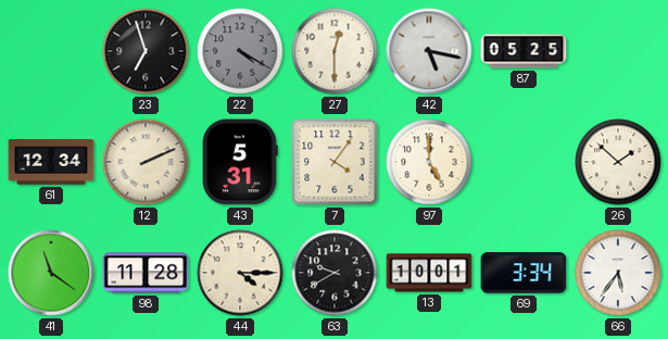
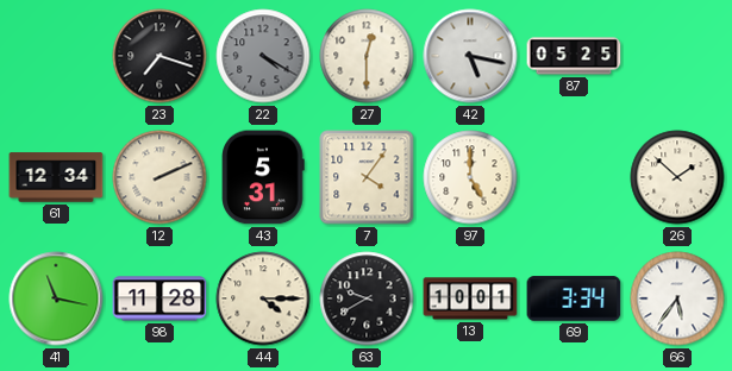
23: 6:57 -> 7:18 (159, 56)
41: 11:21 -> 11:17 (56, 298)
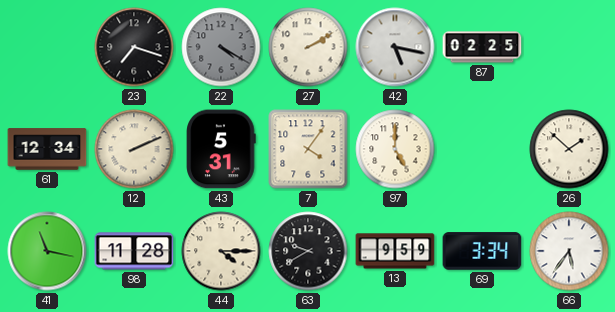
27: 12:30 -> 2:10 (308, 47)
87: 05:25 -> 02:25 (482, 47)
13: 10:01 -> 9:59 (395, 251)
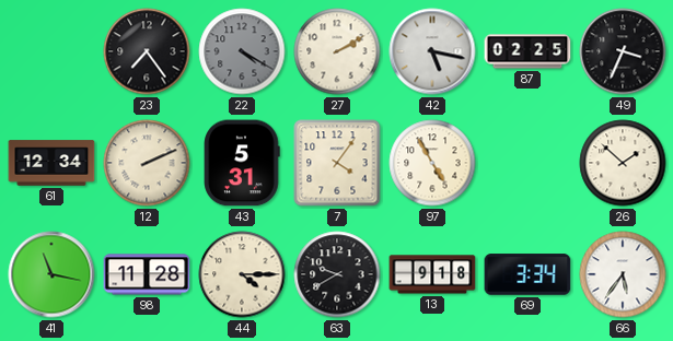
23: 7:18 -> 7:24 (147, 51)
49: none -> 3:34 (623, 51)
97: 5:00 -> 4:55 (432, 163)
13: 9:59 -> 9:18 (432, 274)
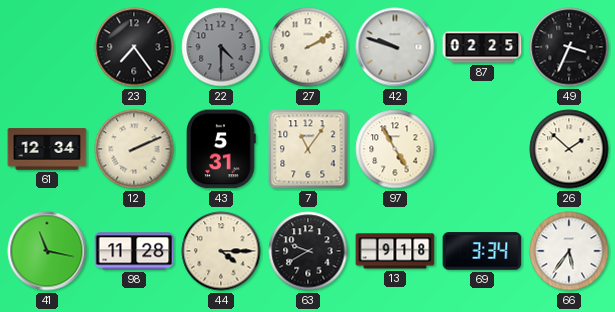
22: 4:20 -> 4:30 (221, 47)
42: 5:17 -> 9:48 (395, 47)
7: 4:06 -> 11:06 (308, 149)
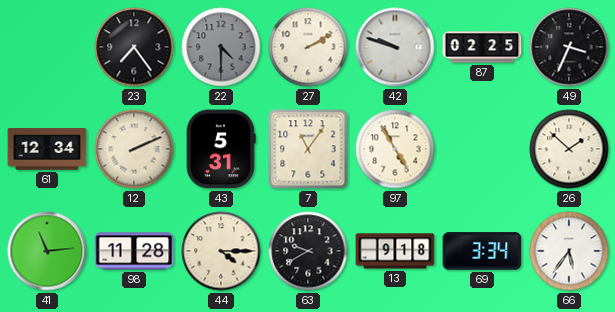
41: 11:17 -> 11:14 (47, 251)
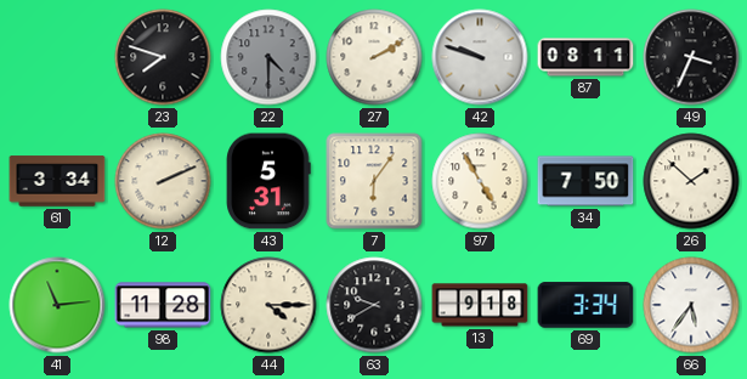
23: 7:24 -> 7:48 (163, 57)
87: 02:25 -> 08:11 (585, 57)
61: 12:34 -> 3:34 (57, 181)
7: 11:06 -> 6:06 (374, 181)
34: none -> 7:50 (585, 181)
